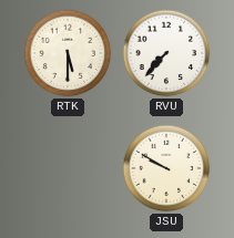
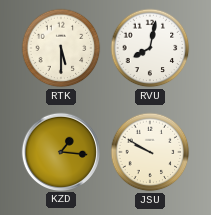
RVU: 7:37 -> 8:02 (150, 48)
KZD: none -> 1:16 (60, 151)
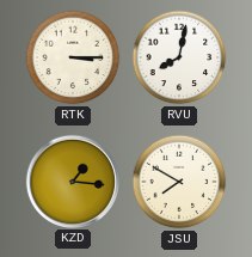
RTK: 5:30 -> 3:15 (73, 57)
JSU: 9:50 -> 7:50 (179, 182)
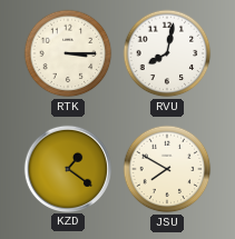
KZD: 1:16 -> 1:21 (67, 168)
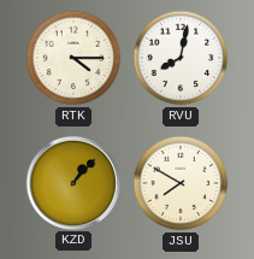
RTK: 3:15 -> 4:15 (73, 58)
KZD: 1:21 -> 1:07 (72, 182)
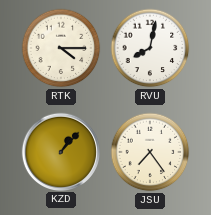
JSU: 7:50 -> 7:24 (150, 152)
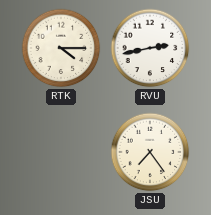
RVU: 8:02 -> 2:43 (150, 48)
KZD: 1:07 -> none (60, 151)
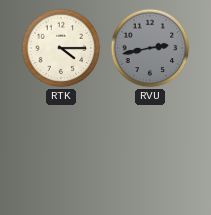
RVU dial: white -> grey (150, 48)
JSU: 7:24 -> none (150, 152)
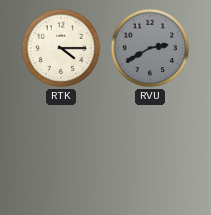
RVU: 2:43 -> 2:40 (150, 48)
